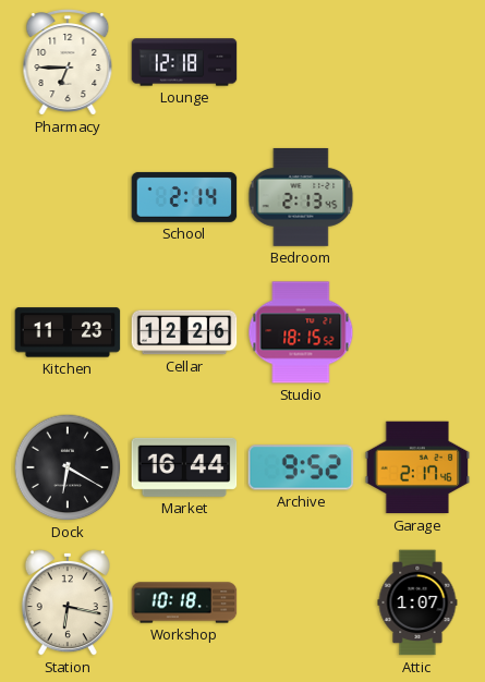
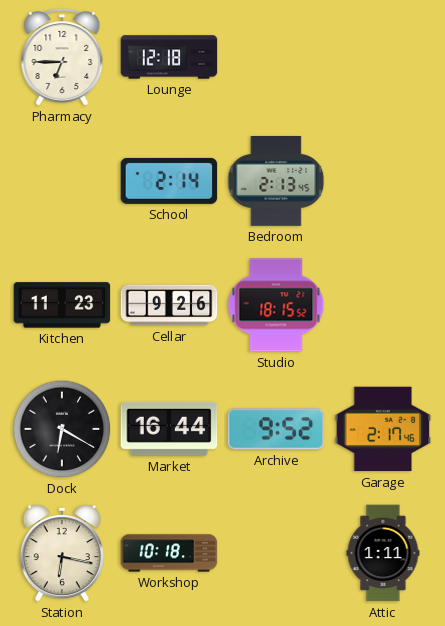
Cellar: 12:26 -> 9:26 (169, 305)
Attic: 1:07 -> 1:11 (383, 553)
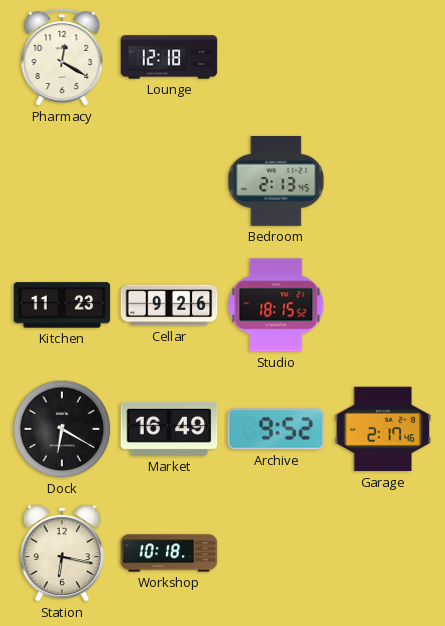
Pharmacy: 6:45 -> 12:20 (62, 57)
School: 2:14 -> none (169, 181)
Market: 16:44 -> 16:49 (169, 429)
Attic: 1:11 -> none (383, 553)
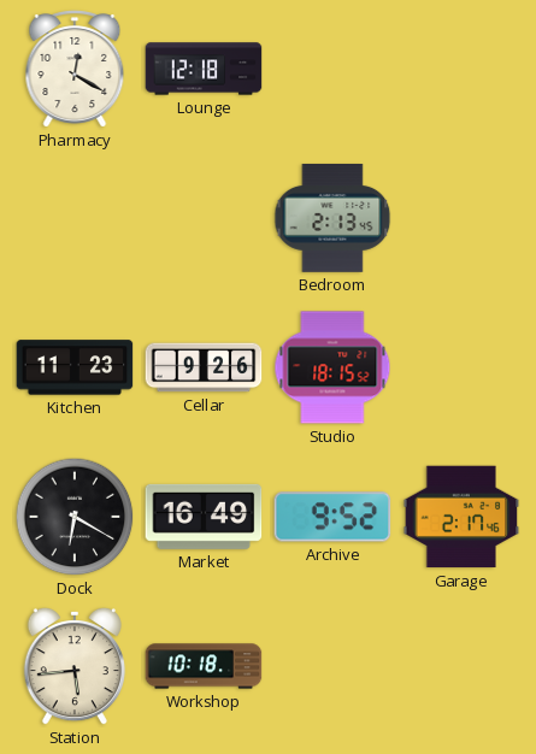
Station: 6:17 -> 5:44 (75, 666)
